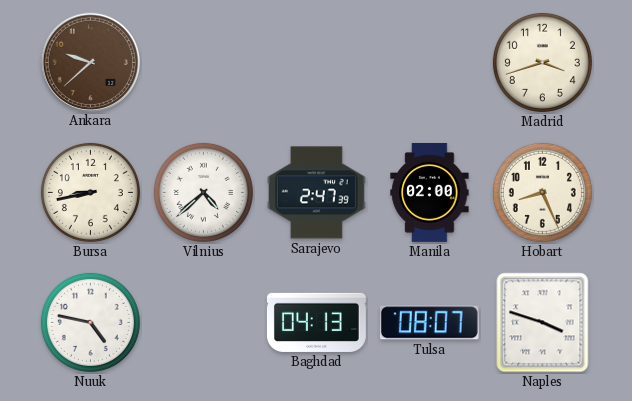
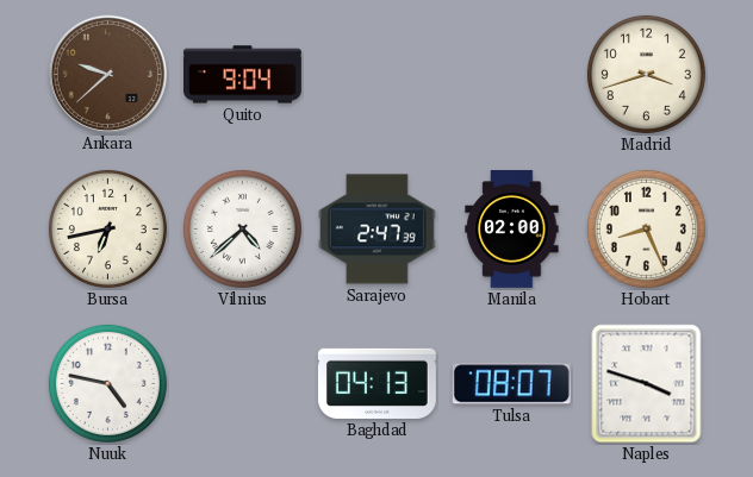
Quito: none -> 9:04 (243, 75)
Bursa: 8:43 -> 6:43 (107, 228)
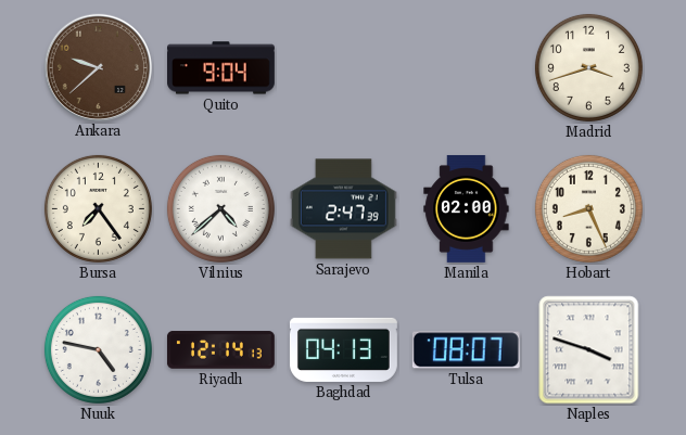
Bursa: 6:43 -> 7:24 (98, 208)
Riyadh: none -> 12:14 (220, 350)
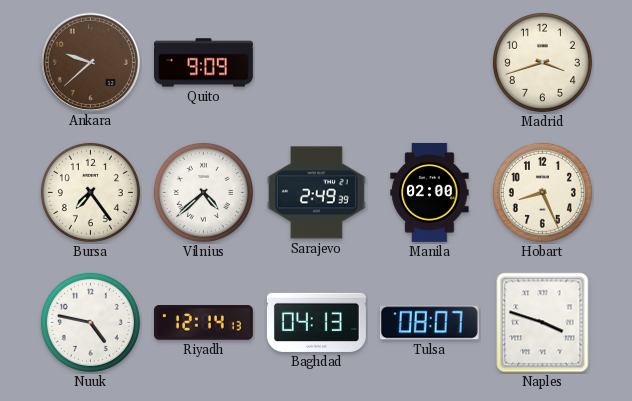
Quito: 9:04 -> 9:09 (204, 63)
Sarajevo: 2:47 -> 2:49 (316, 193)
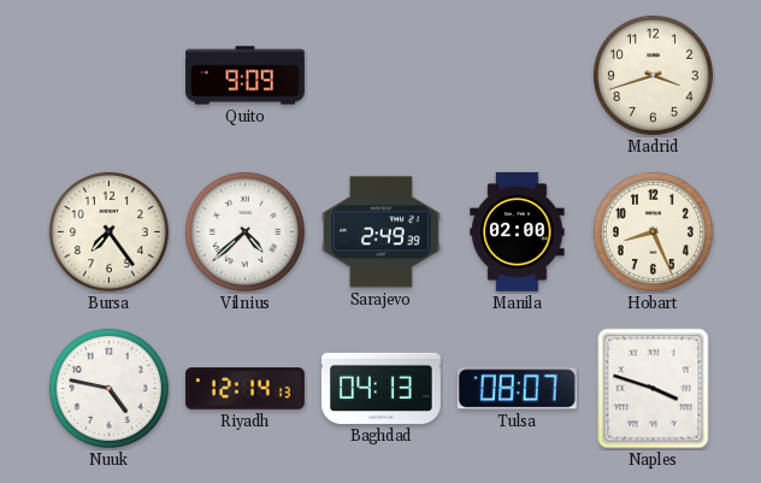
Ankara: 9:38 -> none (90, 62)
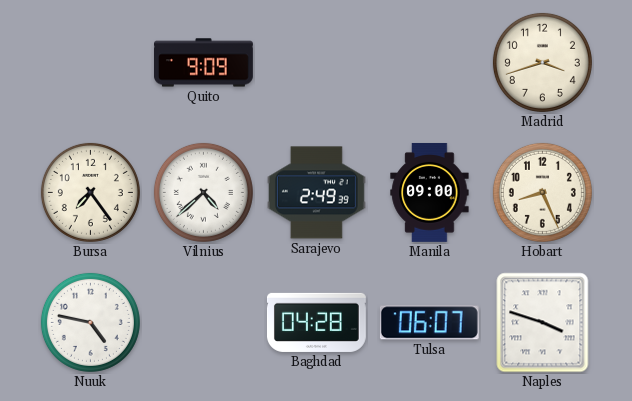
Manila: 02:00 -> 09:00 (430, 192)
Riyadh: 12:14 -> none (244, 389)
Baghdad: 04:13 -> 04:28 (316, 322)
Tulsa: 08:07 -> 06:07 (429, 323)
